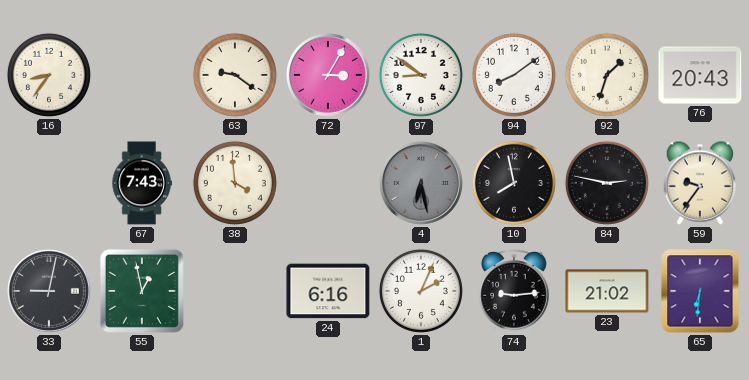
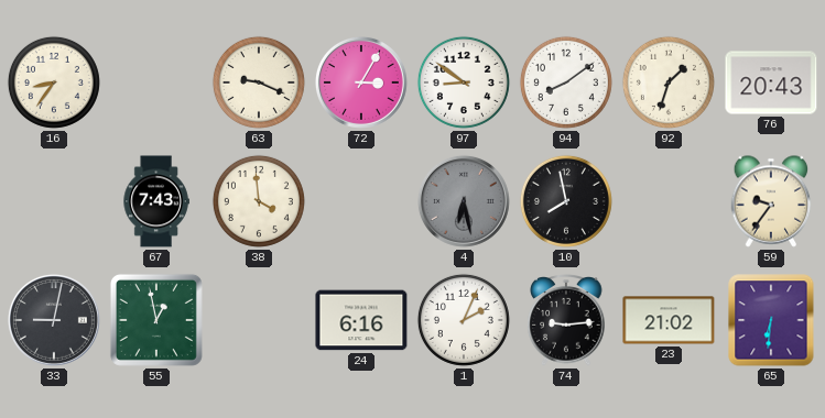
63: 9:21 -> 9:19 (259, 82)
84: 2:47 -> none (607, 183)
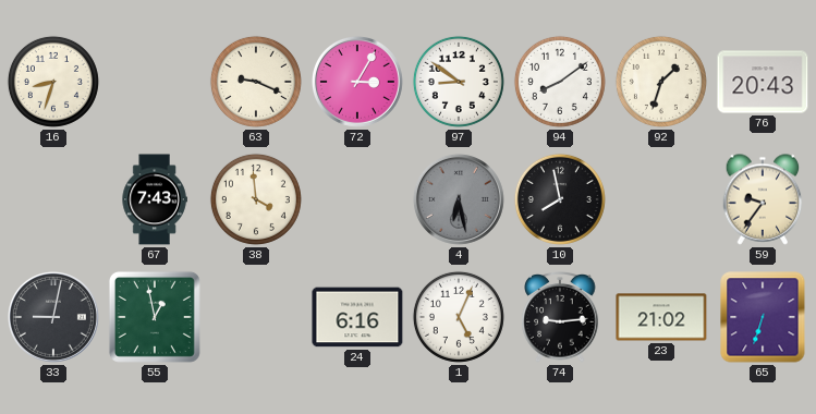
16: 8:36 -> 8:33 (53, 82)
1: 2:04 -> 5:04 (459, 317)
65: 6:31 -> 6:33 (763, 317)
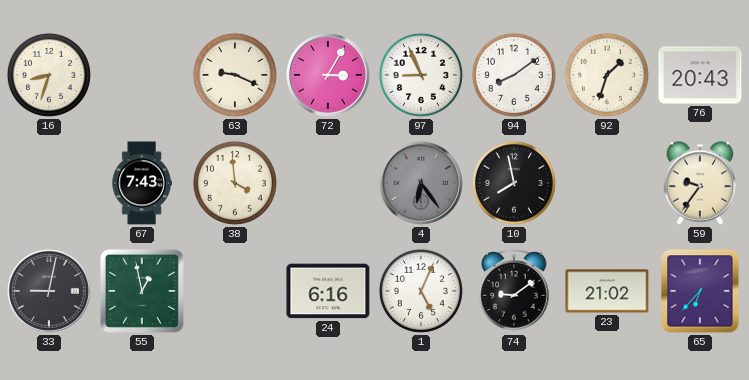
97: 8:51 -> 8:56 (421, 75)
4: 6:28 -> 6:24 (421, 183)
74: 9:14 -> 9:09 (514, 292)
65: 6:33 -> 6:37 (700, 291)
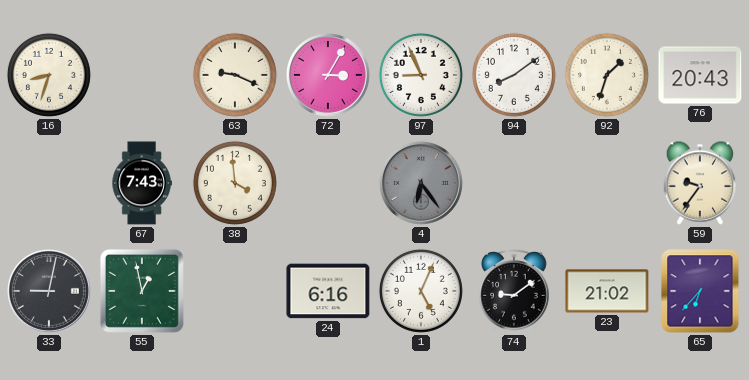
10: 7:58 -> none (514, 183)
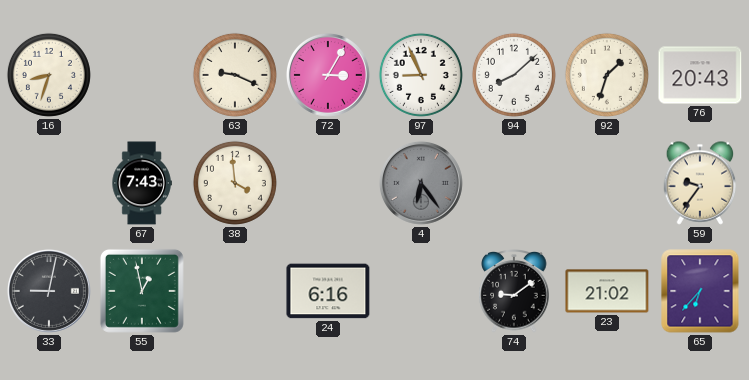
94: 8:09 -> 8:08 (514, 75)
1: 5:04 -> none (421, 291)
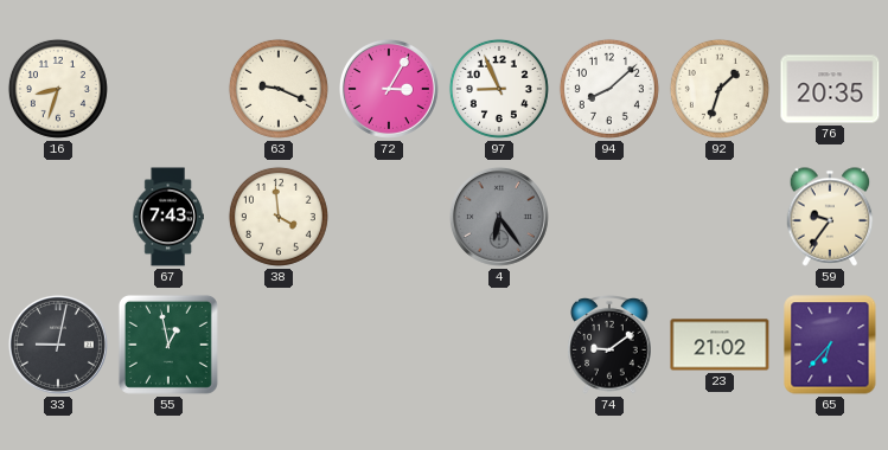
76: 20:43 -> 20:35 (830, 89)
24: 6:16 -> none (328, 291)
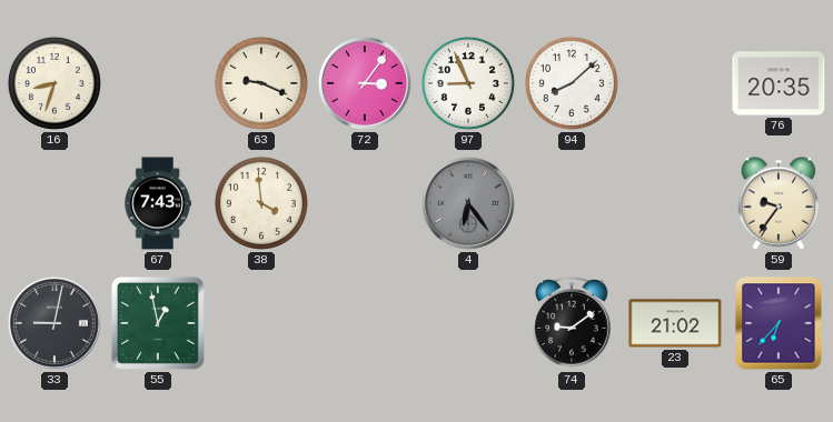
72: 3:05 -> 3:06 (365, 83)
92: 1:33 -> none (720, 89)
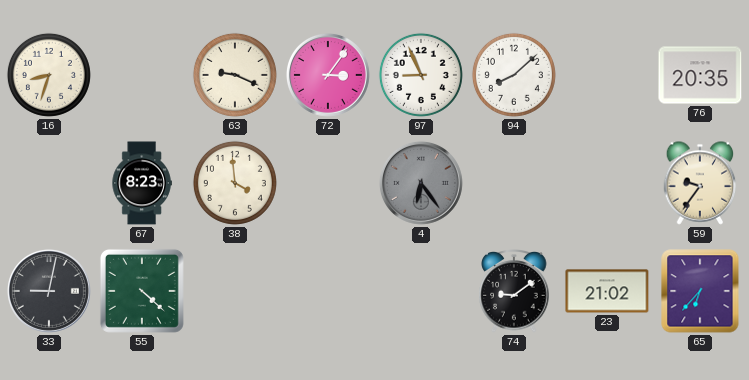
67: 7:43 -> 8:23 (142, 183)
55: 12:58 -> 4:22 (142, 291)
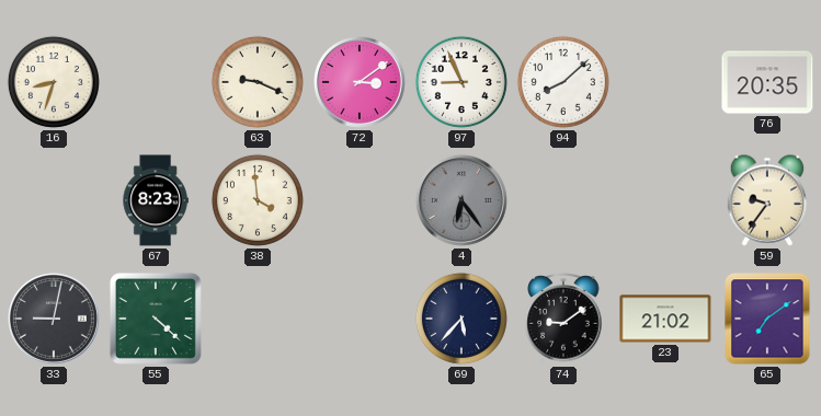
72: 3:06 -> 3:09 (360, 82)
69: none -> 5:37 (461, 319)
65: 6:37 -> 7:09 (767, 319)
